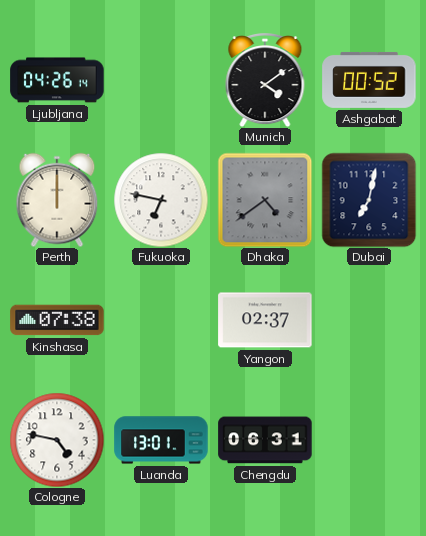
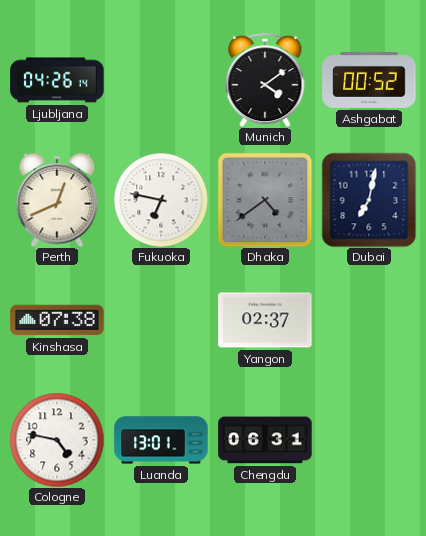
Perth: 12:00 -> 12:41 (57, 200)
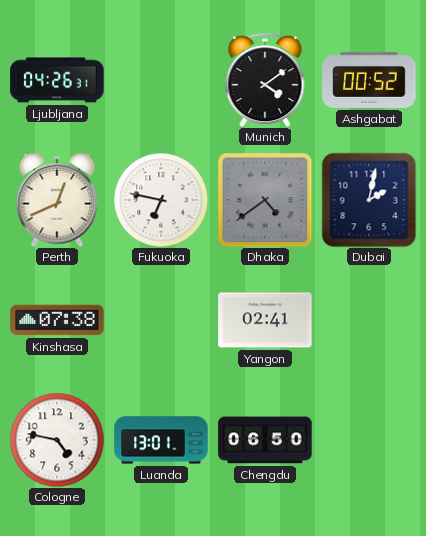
Ljubljana: 04:26:14 -> 04:26:31 (57, 80)
Dubai: 7:02 -> 2:02 (369, 200)
Yangon: 02:37 -> 02:41 (265, 320)
Chengdu: 06:31 -> 06:50 (265, 440)
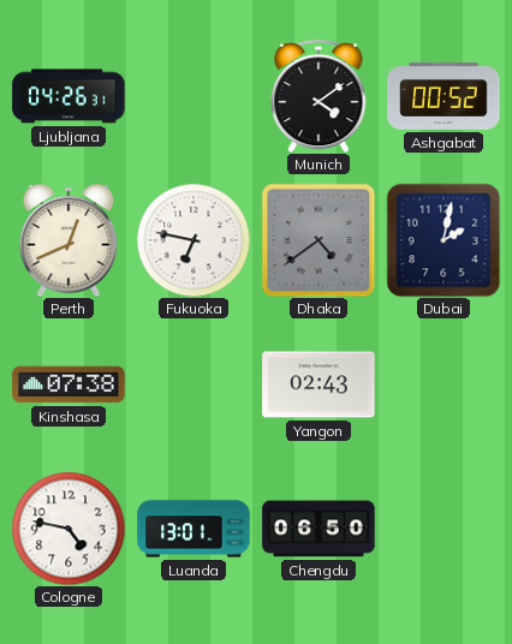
Yangon: 02:41 -> 02:43 (318, 384)
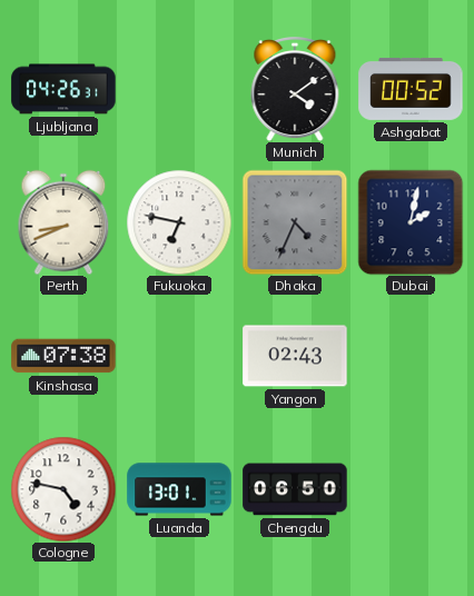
Perth: 12:41 -> 8:41 (63, 222)
Dhaka: 4:39 -> 4:34 (295, 222)
